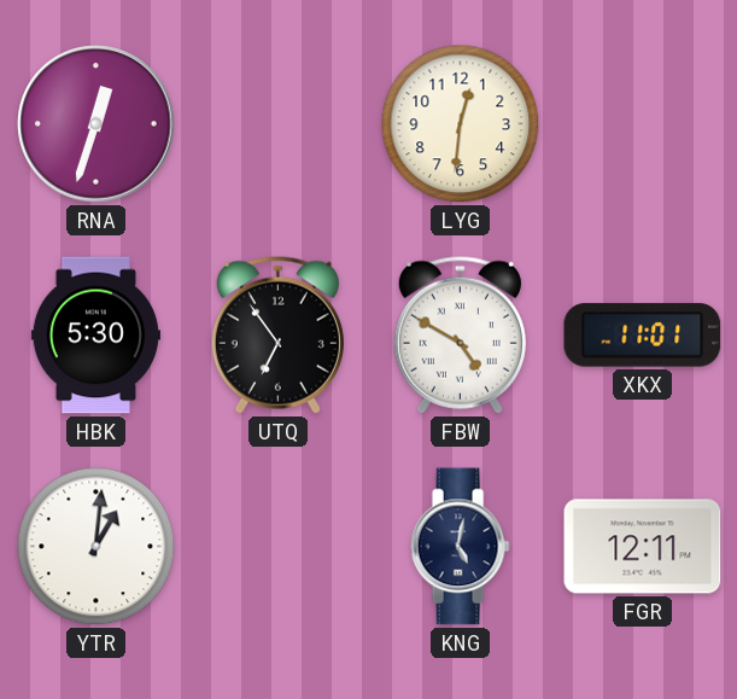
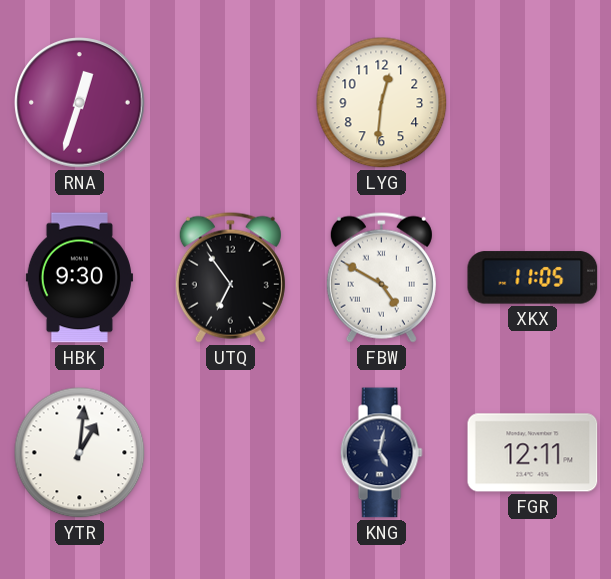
HBK: 5:30 -> 9:30 (79, 278)
XKX: 11:01 -> 11:05 (533, 278)
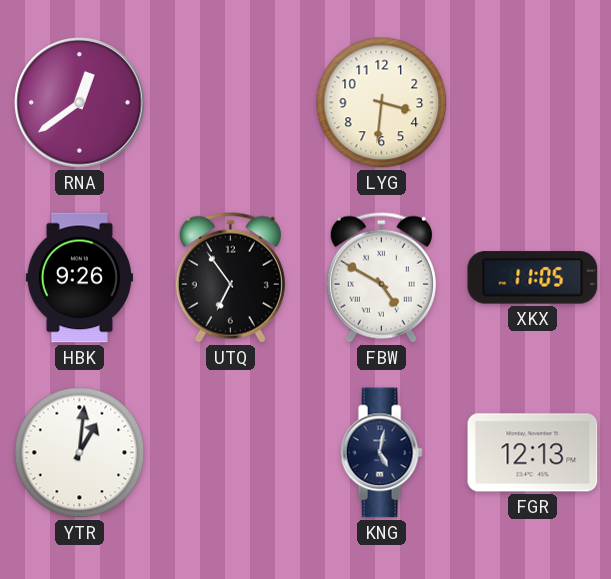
RNA: 12:33 -> 12:39 (80, 103)
LYG: 12:31 -> 3:31 (382, 103)
HBK: 9:30 -> 9:26 (79, 278)
FGR: 12:11 -> 12:13 (533, 453)
